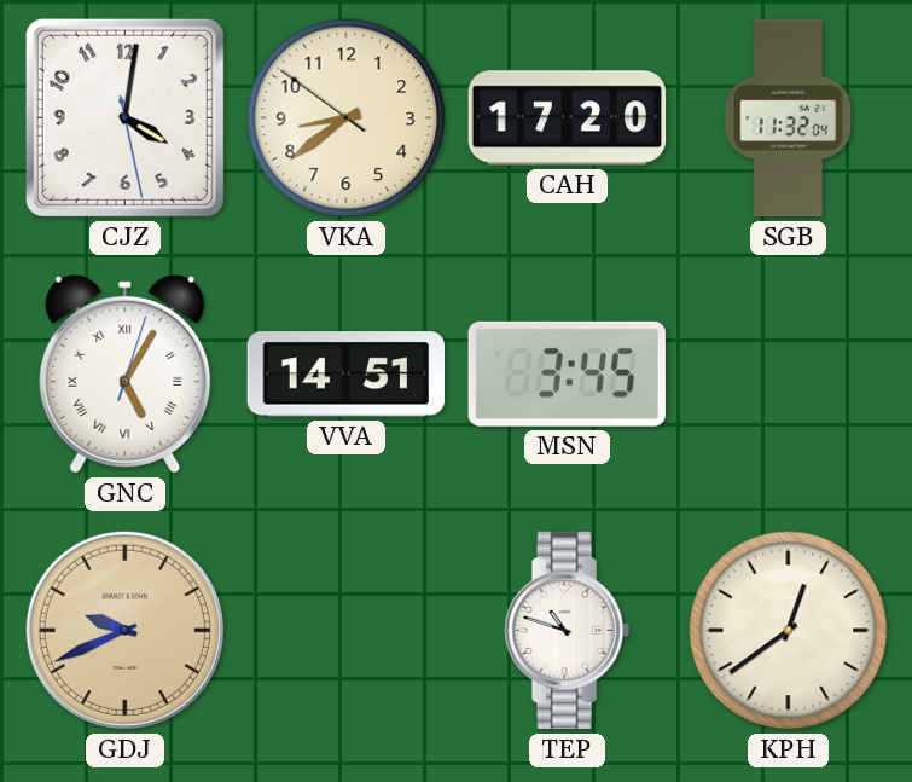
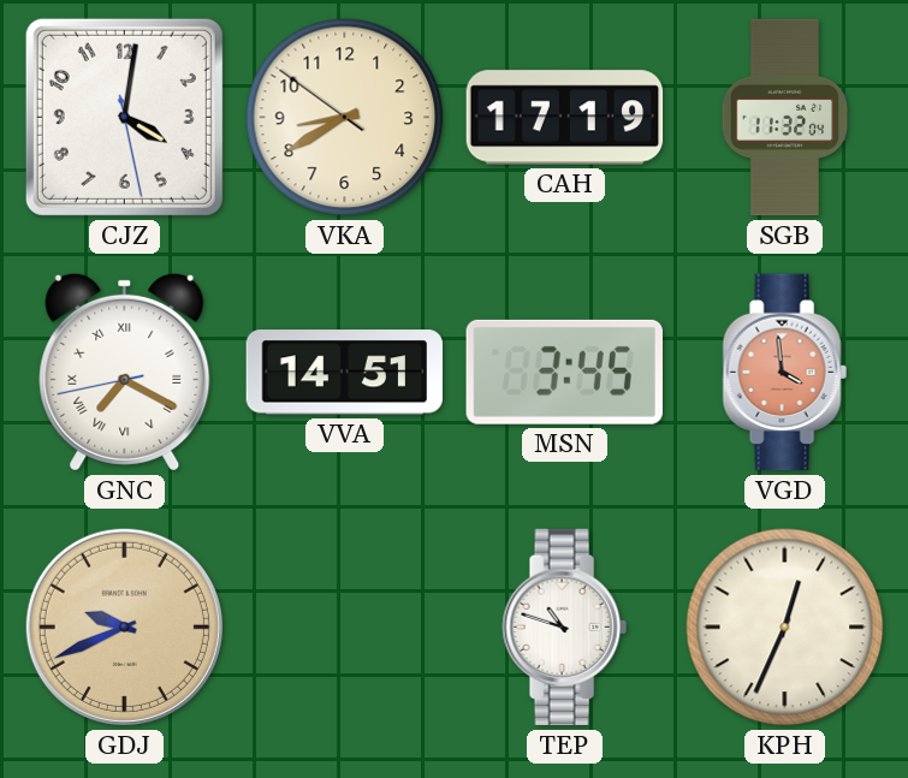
VKA: 8:38 -> 8:39 (345, 118)
CAH: 17:20 -> 17:19 (565, 118)
GNC: 5:05 -> 7:19 (125, 372)
VGD: none -> 3:59 (784, 373)
KPH: 12:39 -> 12:34 (785, 628)
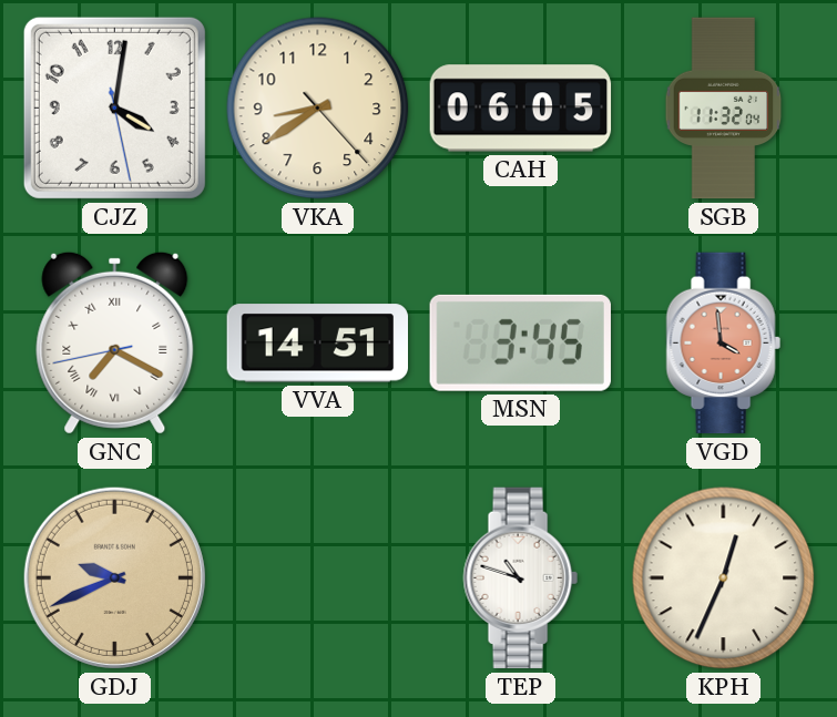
VKA: 8:39:51 -> 8:39:23 (318, 109)
CAH: 17:19 -> 06:05 (521, 109)
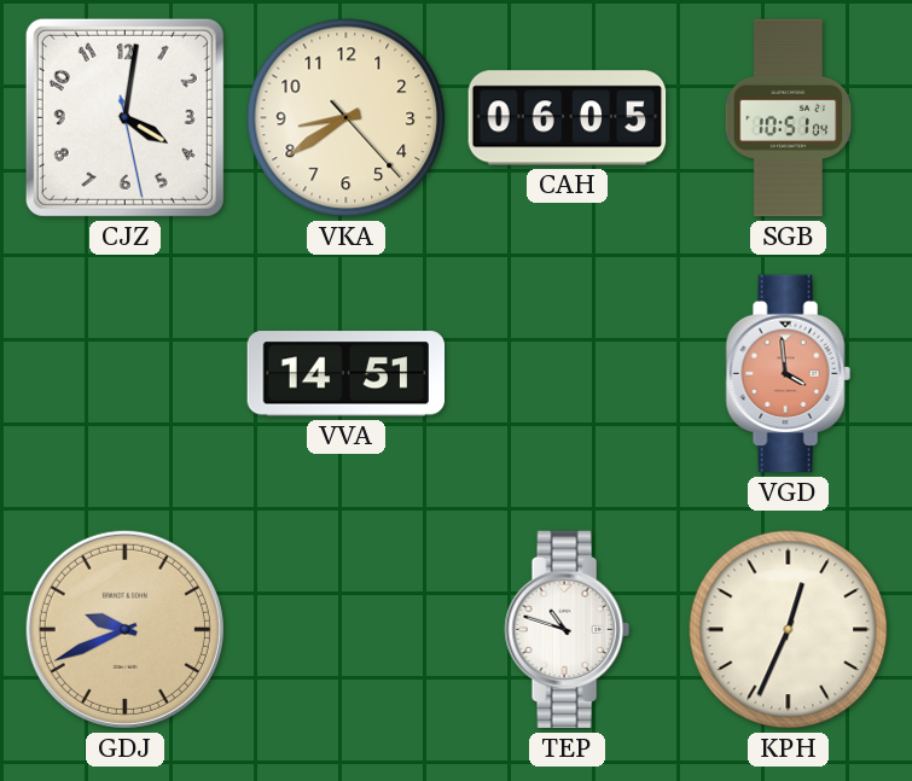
SGB: 11:32 -> 10:51 (789, 118)
GNC: 7:19 -> none (115, 342)
MSN: 3:45 -> none (520, 342)
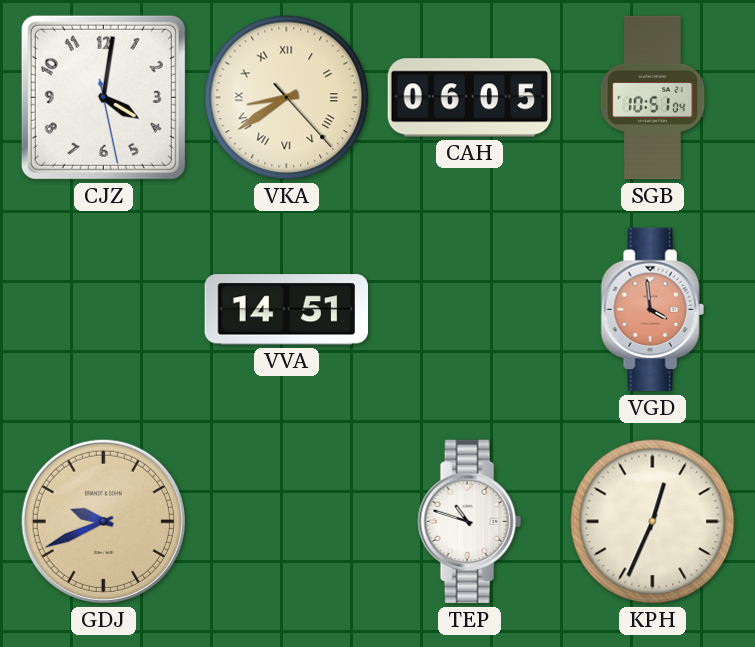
VKA numerals: Arabic -> Roman (287, 98)
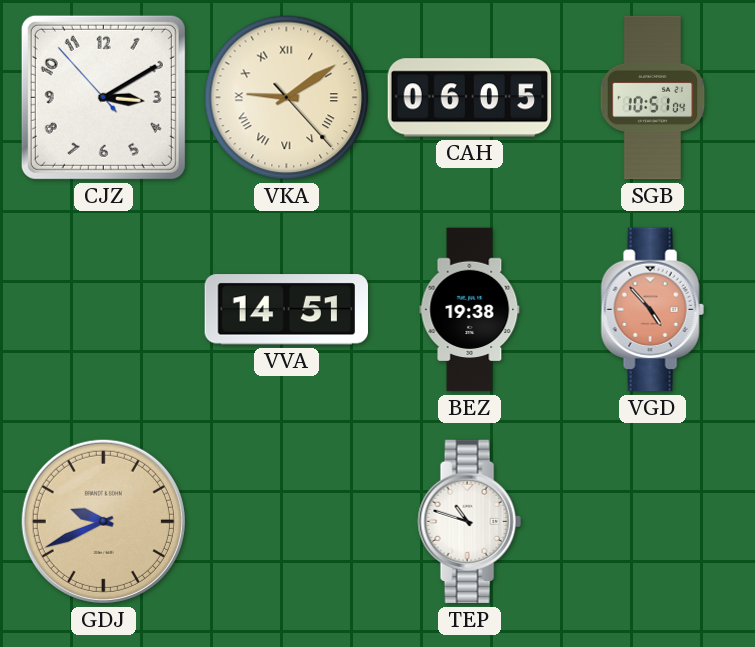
CJZ: 4:01 -> 3:09 (103, 97)
VKA: 8:39 -> 9:09 (287, 98)
BEZ: none -> 19:38 (470, 310)
VGD: 3:59 -> 4:53 (652, 310)
KPH: 12:34 -> none (653, 522)
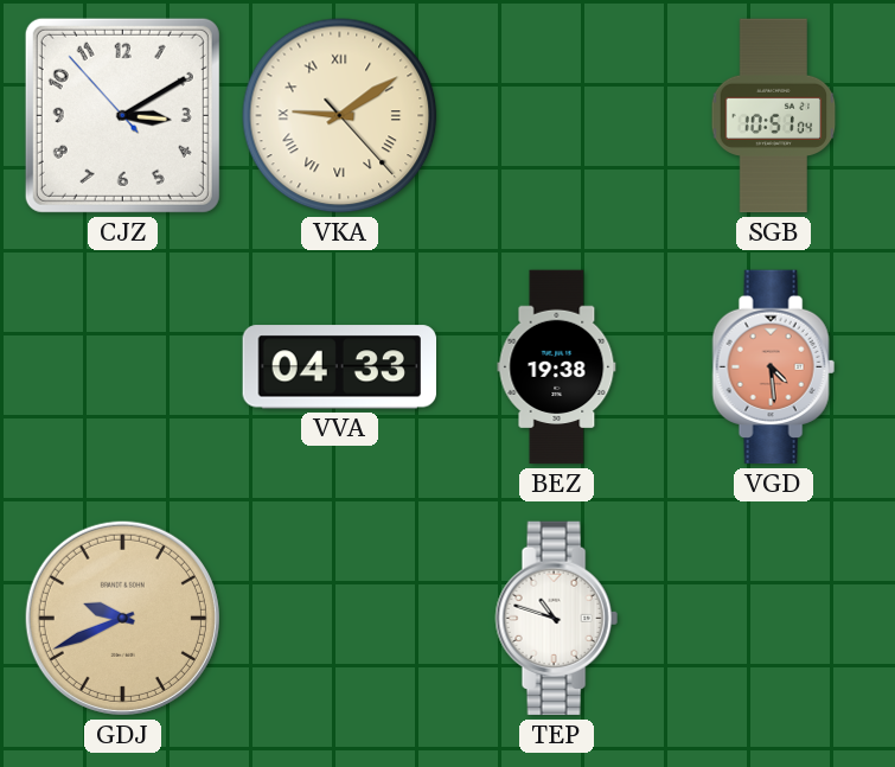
CAH: 06:05 -> none (470, 98)
VVA: 14:51 -> 04:33 (339, 367)
VGD: 4:53 -> 4:29 (773, 367)
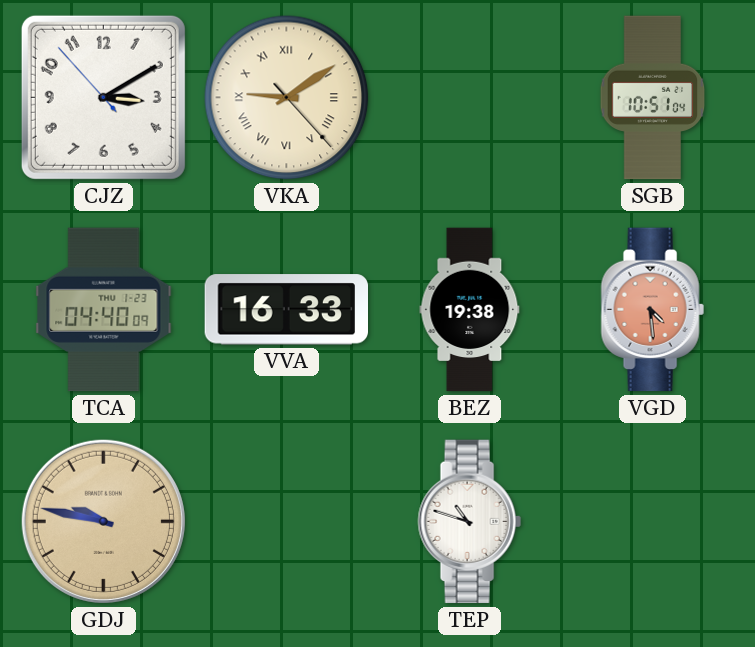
TCA: none -> 04:40 (104, 310)
VVA: 04:33 -> 16:33 (286, 310)
GDJ: 9:41 -> 9:47 (103, 521)
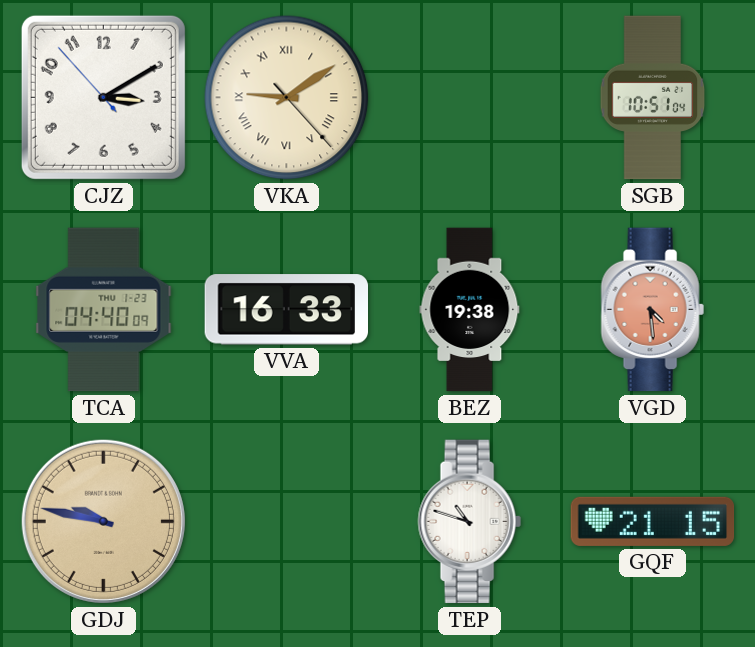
GQF: none -> 21:15 (653, 521)
